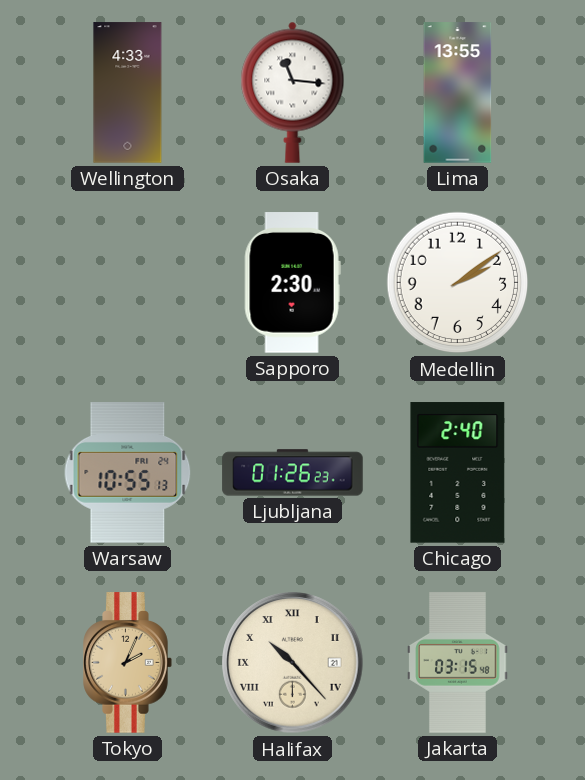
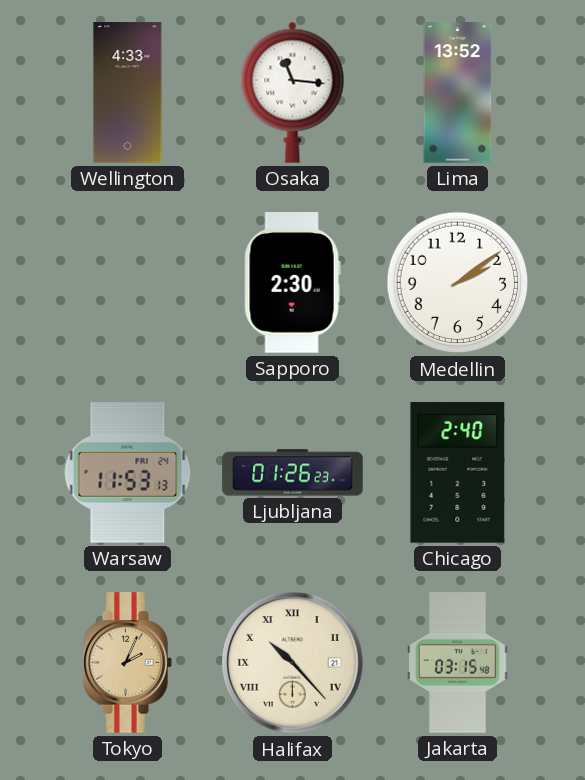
Lima: 13:55 -> 13:52 (458, 93)
Warsaw: 10:55 -> 11:53 (128, 473)
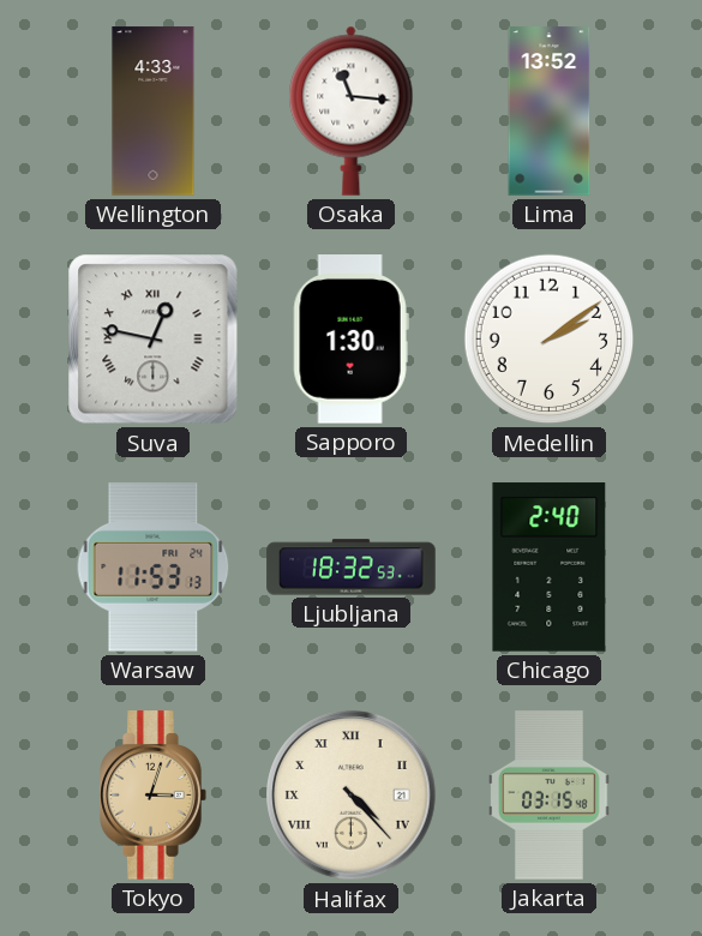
Suva: none -> 12:47 (154, 340)
Sapporo: 2:30 -> 1:30 (350, 340)
Ljubljana: 01:26 -> 18:32 (352, 568)
Tokyo: 2:04 -> 3:03 (154, 796)
Halifax: 10:23 -> 4:23 (352, 796)
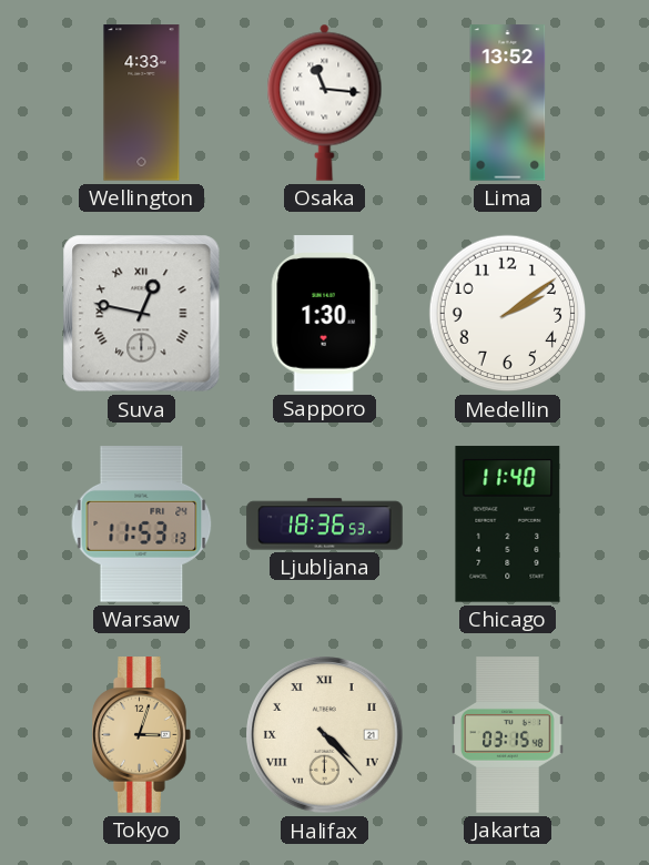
Ljubljana: 18:32 -> 18:36 (325, 525)
Chicago: 2:40 -> 11:40 (508, 525)
